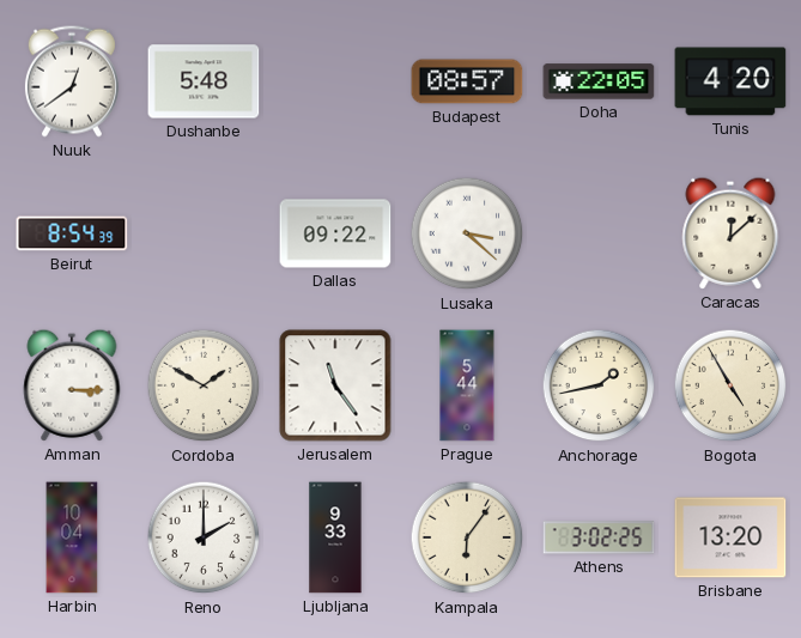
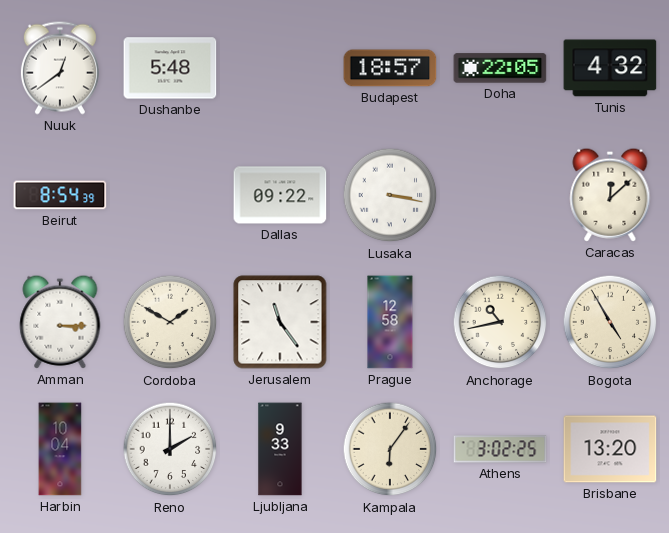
Budapest: 08:57 -> 18:57 (390, 68)
Tunis: 4:20 -> 4:32 (610, 68)
Lusaka: 3:22 -> 3:17 (390, 195)
Prague: 5:44 -> 12:58 (390, 322)
Anchorage: 1:43 -> 10:43 (500, 322)
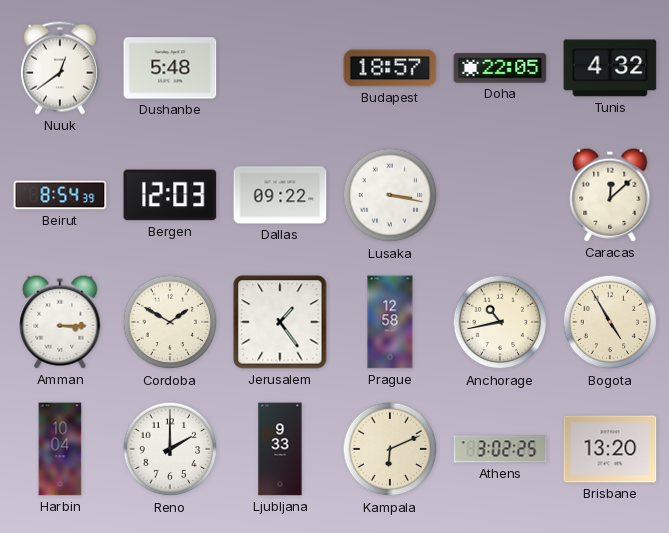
Bergen: none -> 12:03 (170, 195)
Jerusalem: 11:24 -> 1:24 (280, 322)
Kampala: 6:06 -> 6:11 (390, 449)
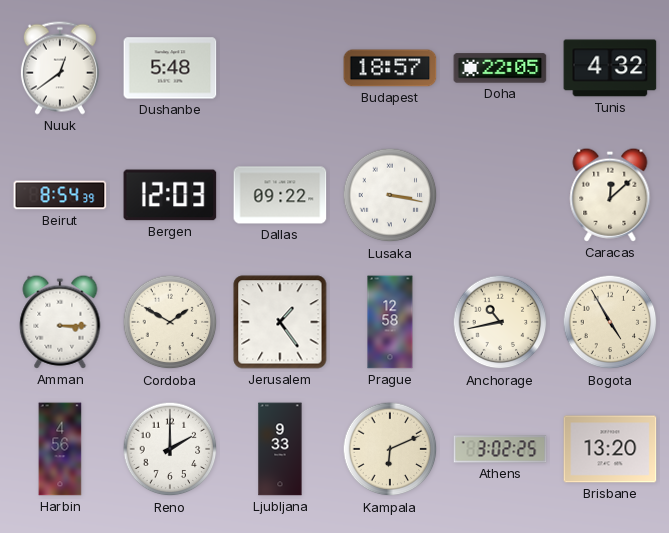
Harbin: 10:04 -> 4:56 (60, 449)
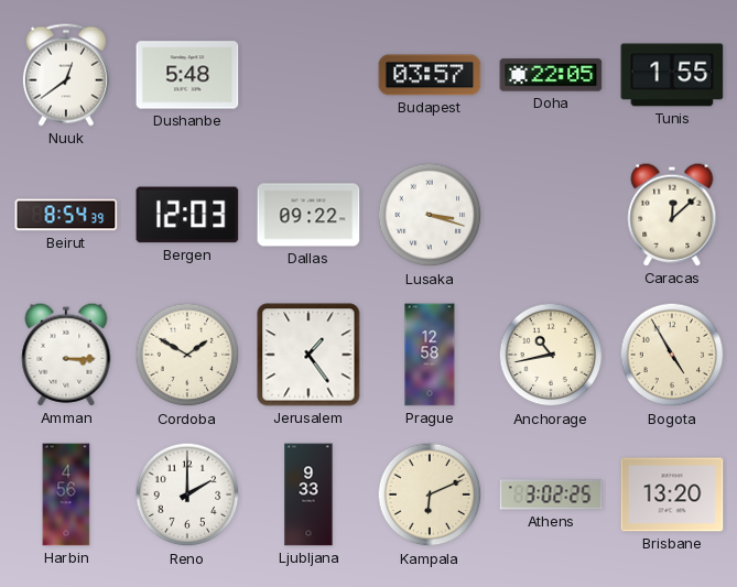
Budapest: 18:57 -> 03:57 (430, 75)
Tunis: 4:32 -> 1:55 (672, 75)
Lusaka: 3:17 -> 3:18 (430, 215)
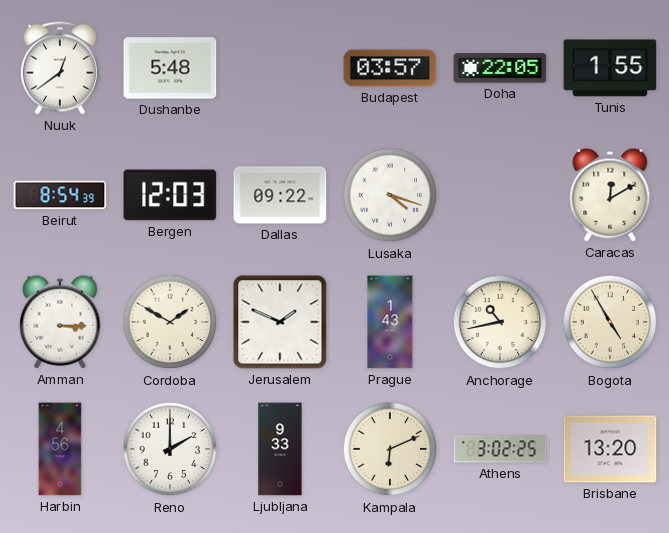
Lusaka: 3:18 -> 4:18 (390, 195)
Caracas: 12:08 -> 12:10 (610, 195)
Jerusalem: 1:24 -> 1:49 (280, 322)
Prague: 12:58 -> 1:43 (390, 322)
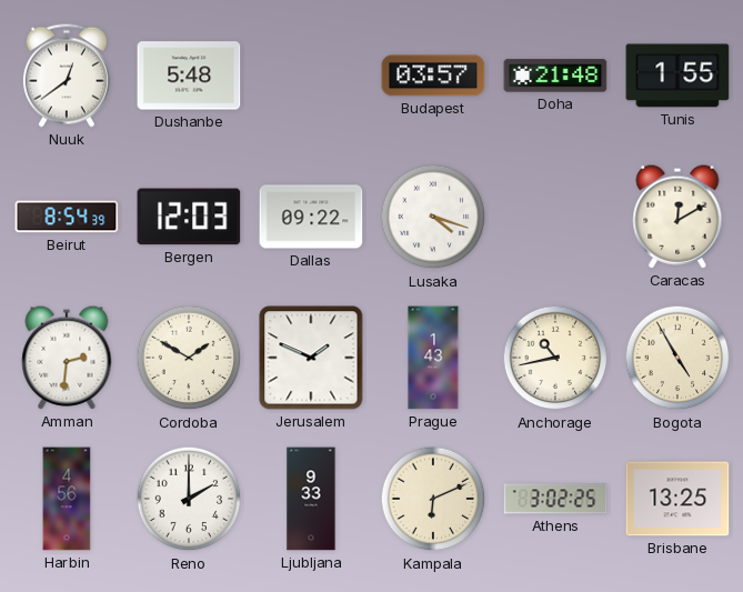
Doha: 22:05 -> 21:48 (555, 76)
Amman: 3:15 -> 2:31 (67, 358)
Brisbane: 13:20 -> 13:25 (677, 499)
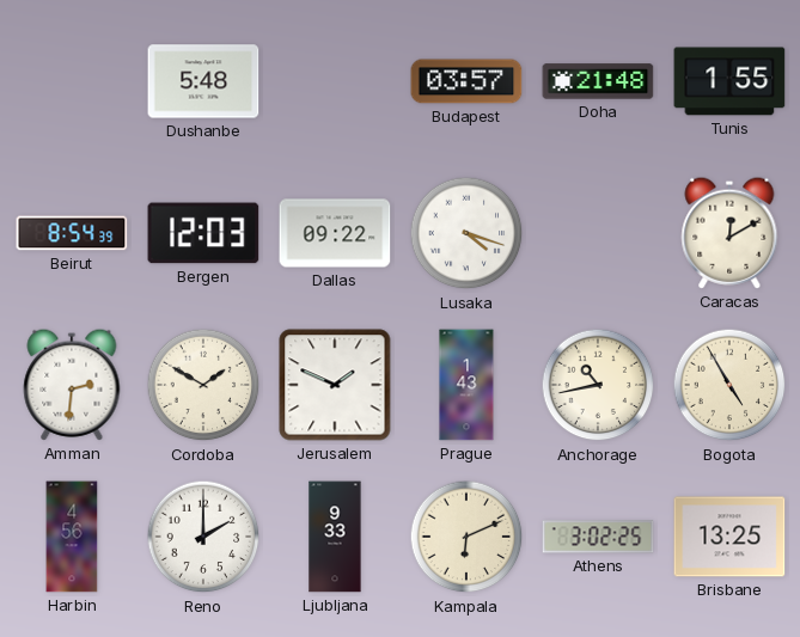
Nuuk: 12:39 -> none (67, 76)
